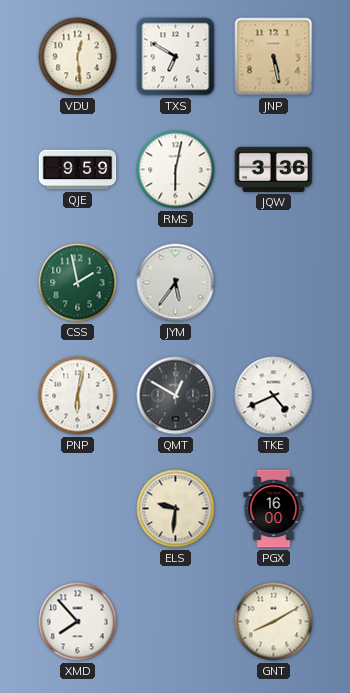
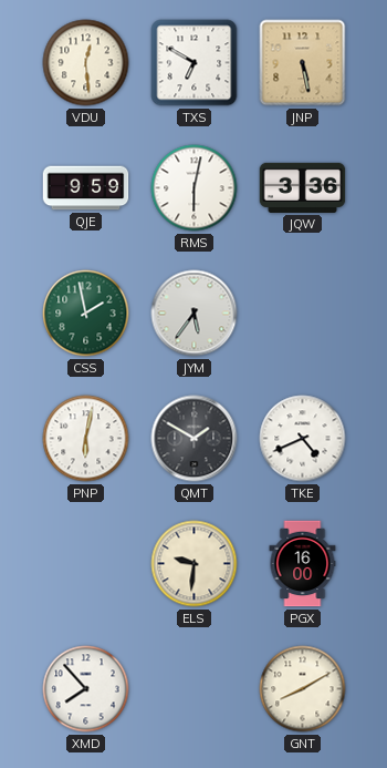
QMT: 12:50 -> 1:50 (195, 439)
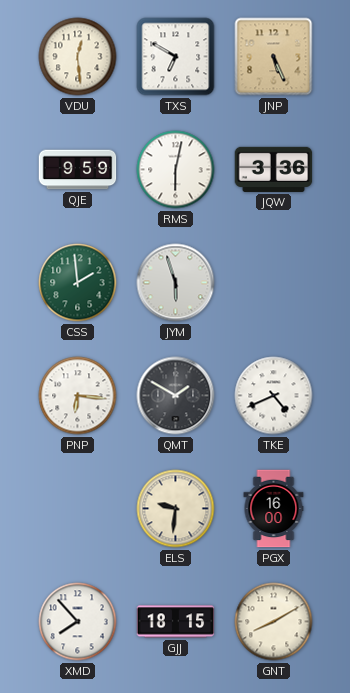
JNP: 5:28 -> 5:26 (274, 57)
CSS: 1:58 -> 1:59 (78, 283)
JYM: 5:36 -> 5:57 (176, 283)
PNP: 6:02 -> 6:16 (78, 396)
GJJ: none -> 18:15 (176, 622)
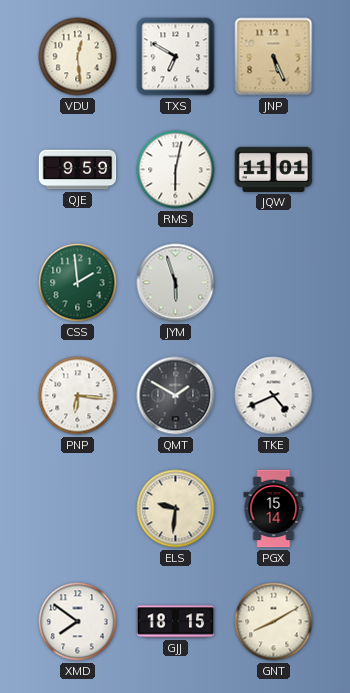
JQW: 3:36 -> 11:01 (274, 169)
PGX: 16:00 -> 15:14 (274, 509)
XMD: 7:53 -> 7:51 (78, 622)
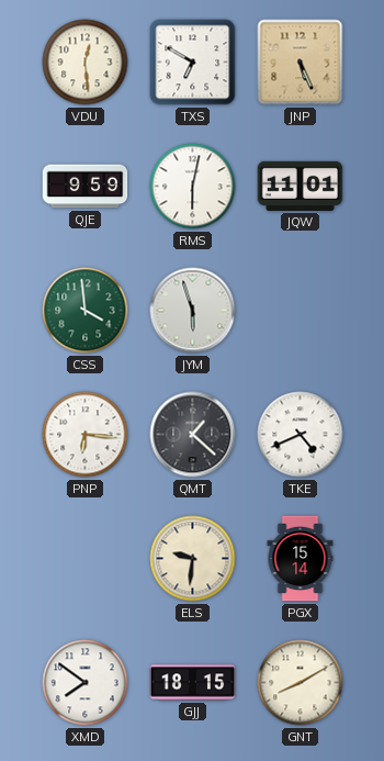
CSS: 1:59 -> 3:59 (86, 311)
QMT: 1:50 -> 1:22 (193, 435)
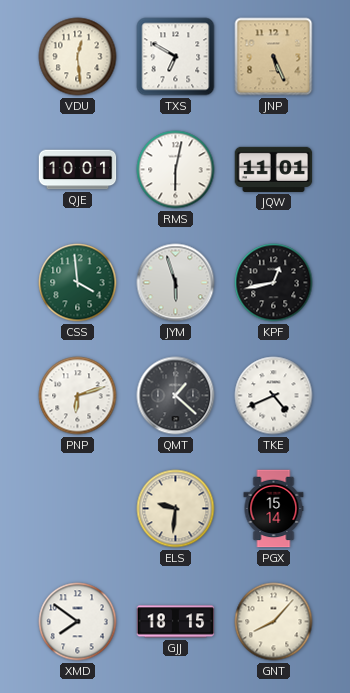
QJE: 9:59 -> 10:01 (78, 170)
KPF: none -> 12:43 (274, 283)
PNP: 6:16 -> 6:12 (78, 396)
GNT: 8:10 -> 8:07 (274, 622)
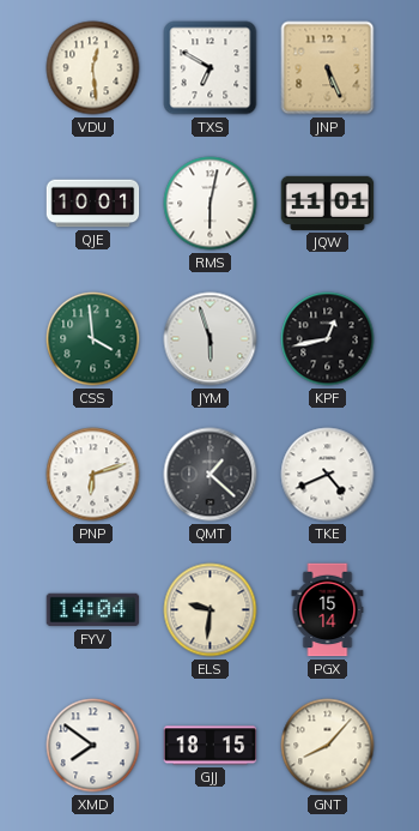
FYV: none -> 14:04 (93, 610)
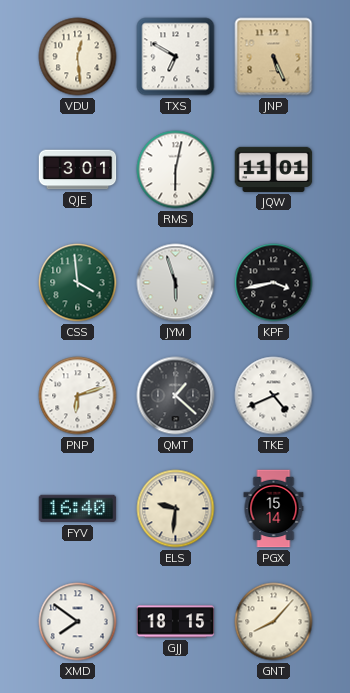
QJE: 10:01 -> 3:01 (78, 170)
KPF: 12:43 -> 3:43 (274, 283)
FYV: 14:04 -> 16:40 (78, 509)
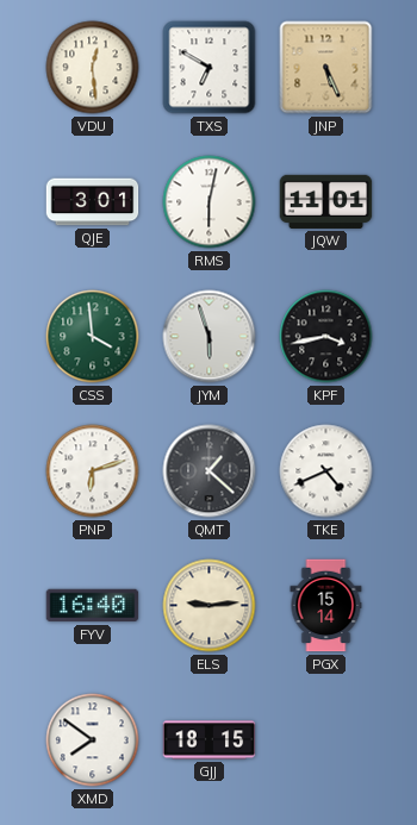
ELS: 9:31 -> 9:14 (210, 606)
GNT: 8:07 -> none (274, 622)
